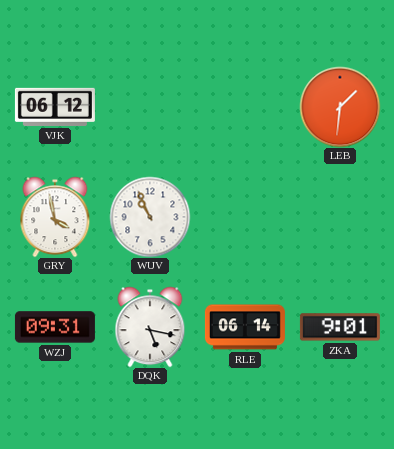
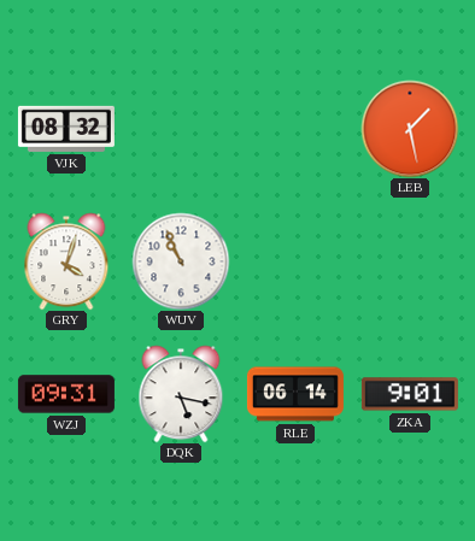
VJK: 06:12 -> 08:32 (66, 129)
LEB: 1:31 -> 1:28 (410, 129)
GRY: 3:58 -> 4:03 (66, 261)
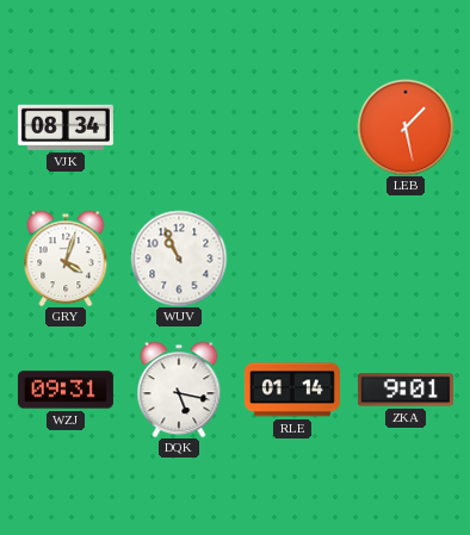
VJK: 08:32 -> 08:34 (66, 127)
RLE: 06:14 -> 01:14 (292, 390)
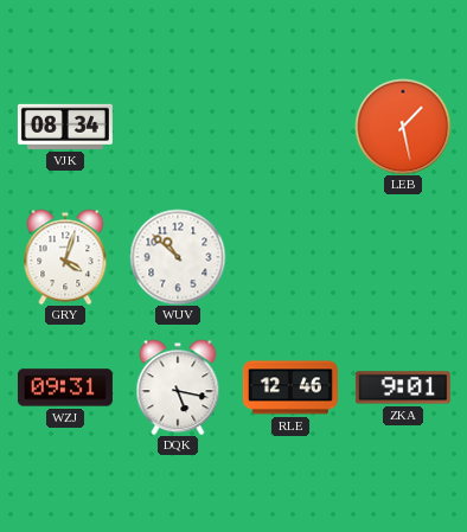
WUV: 10:56 -> 10:52 (178, 257)
RLE: 01:14 -> 12:46 (290, 387)
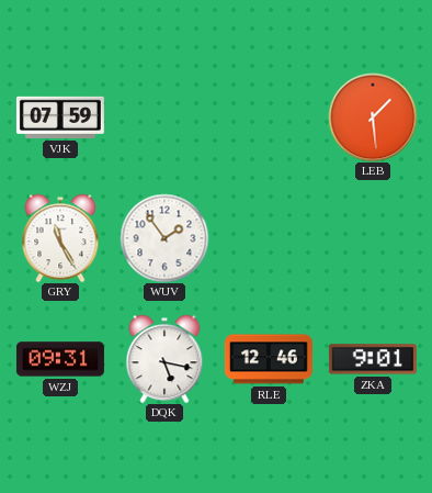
VJK: 08:34 -> 07:59 (60, 117)
LEB: 1:28 -> 1:29 (373, 117)
GRY: 4:03 -> 11:25 (60, 238)
WUV: 10:52 -> 1:54 (164, 238)
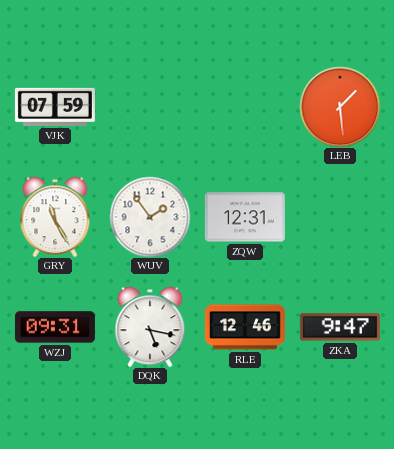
ZQW: none -> 12:31 (245, 217)
ZKA: 9:01 -> 9:47 (340, 327)
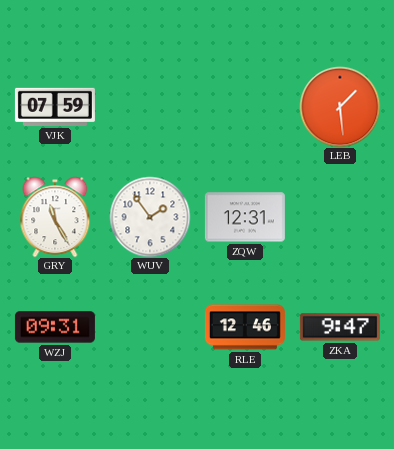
DQK: 5:17 -> none (150, 327)
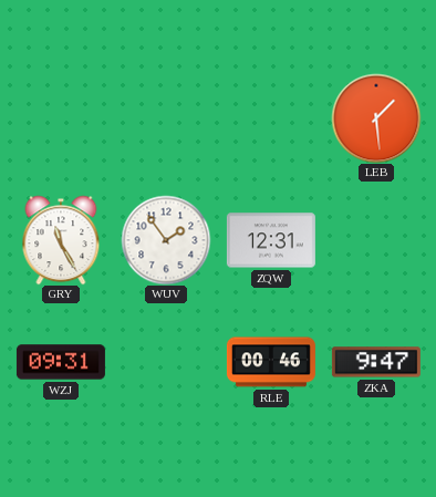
VJK: 07:59 -> none (55, 107)
RLE: 12:46 -> 00:46 (271, 362)
